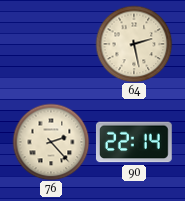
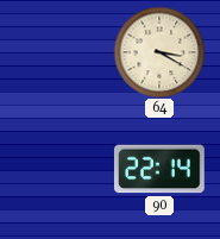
64: 2:28 -> 3:20 (159, 52)
76: 2:23 -> none (51, 142)
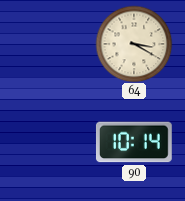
90: 22:14 -> 10:14 (134, 142)
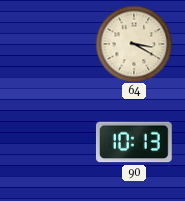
90: 10:14 -> 10:13 (134, 142)
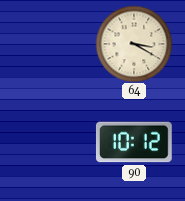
90: 10:13 -> 10:12 (134, 142)
